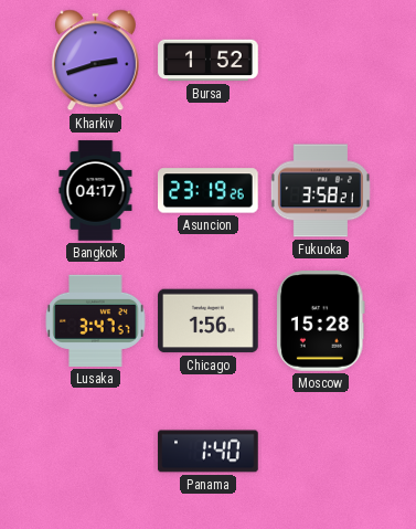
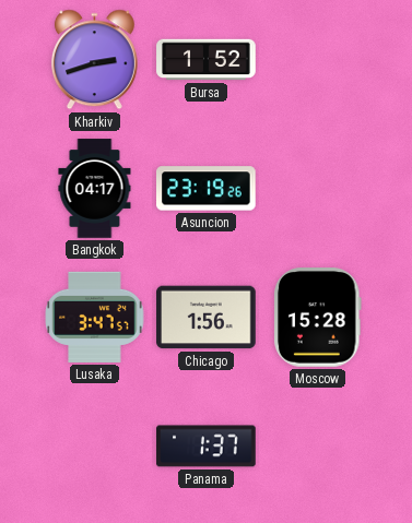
Fukuoka: 3:58 -> none (320, 191)
Panama: 1:40 -> 1:37 (207, 447)
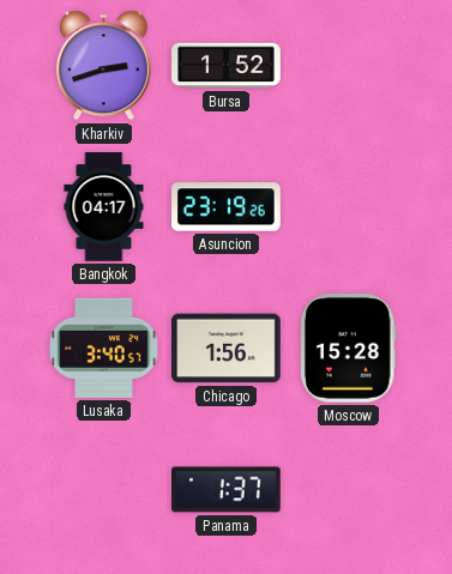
Lusaka: 3:47 -> 3:40 (104, 348)
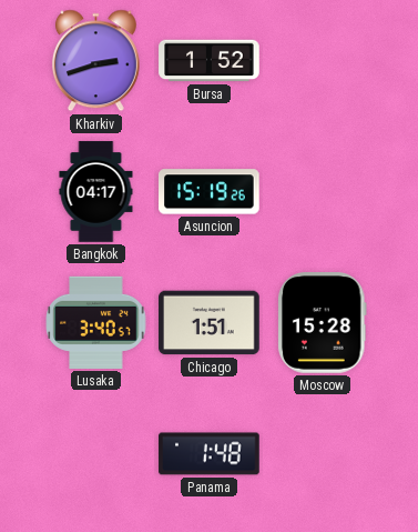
Asuncion: 23:19 -> 15:19 (210, 192)
Chicago: 1:56 -> 1:51 (210, 323)
Panama: 1:37 -> 1:48 (210, 454)
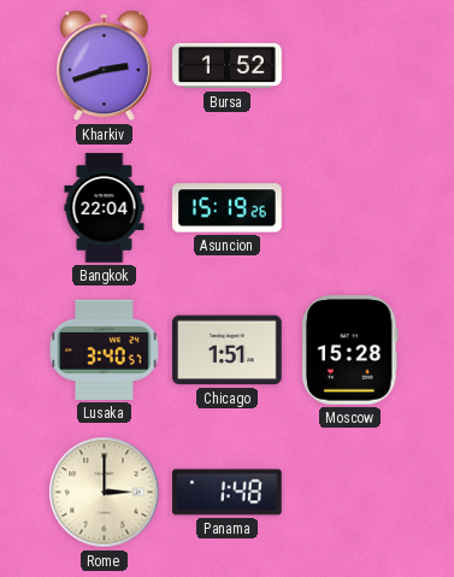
Bangkok: 04:17 -> 22:04 (105, 208)
Rome: none -> 3:00 (105, 493)
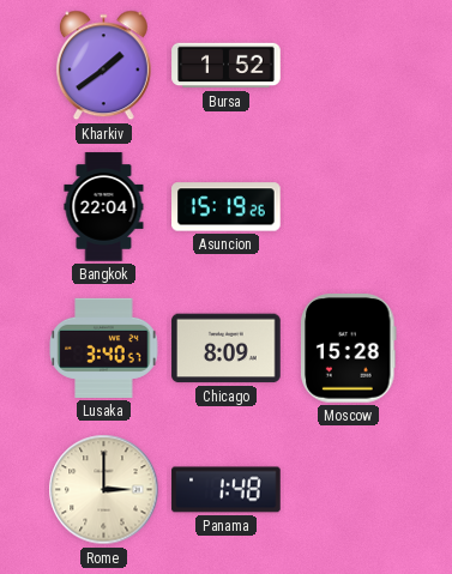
Kharkiv: 2:42 -> 1:39 (103, 66)
Chicago: 1:51 -> 8:09 (227, 349)
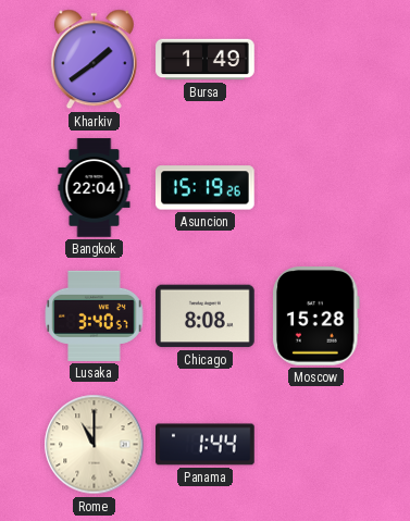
Bursa: 1:52 -> 1:49 (206, 60)
Chicago: 8:09 -> 8:08 (206, 317)
Rome: 3:00 -> 11:00 (95, 445)
Panama: 1:48 -> 1:44 (206, 445)
